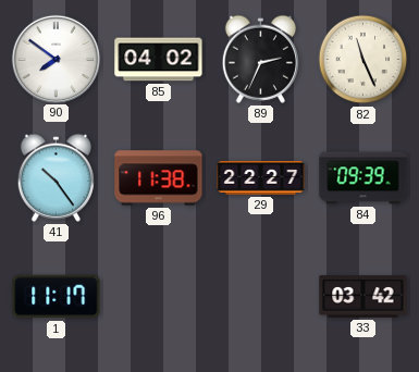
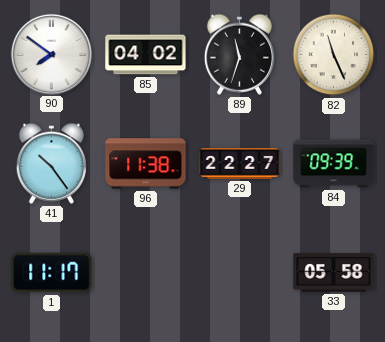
89: 2:34 -> 11:33 (239, 54)
33: 03:42 -> 05:58 (334, 273)
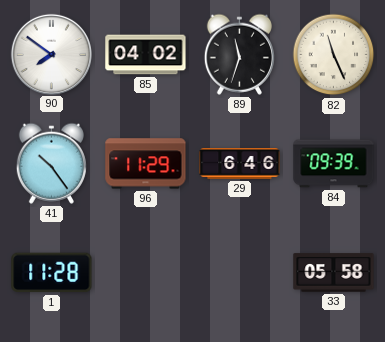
96: 11:38 -> 11:29 (146, 164)
29: 22:27 -> 6:46 (240, 164)
1: 11:17 -> 11:28 (52, 273)
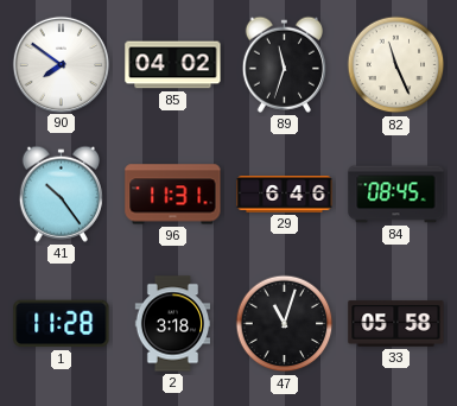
96: 11:29 -> 11:31 (173, 195)
84: 09:39 -> 08:45 (396, 195)
2: none -> 3:18 (173, 324)
47: none -> 11:03 (285, 324)
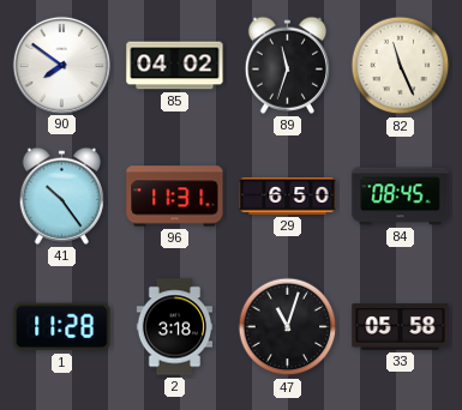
29: 6:46 -> 6:50 (288, 197)
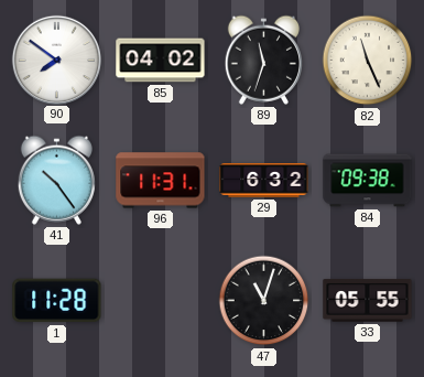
29: 6:50 -> 6:32 (264, 181)
84: 08:45 -> 09:38 (368, 181)
2: 3:18 -> none (175, 327)
33: 05:58 -> 05:55 (368, 301)
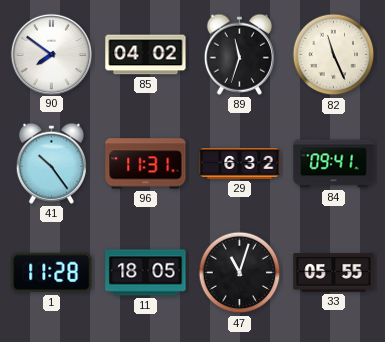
84: 09:38 -> 09:41 (334, 164)
11: none -> 18:05 (146, 273)
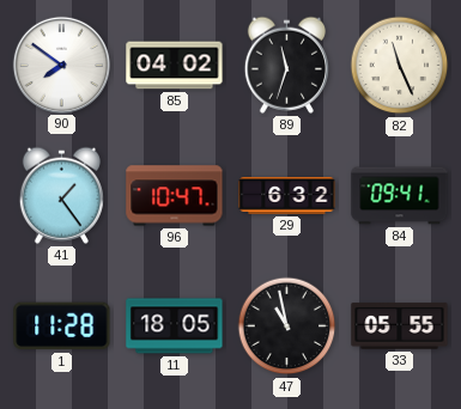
41: 10:24 -> 1:24 (61, 195)
96: 11:31 -> 10:47 (175, 196)
47: 11:03 -> 10:58 (287, 326)
